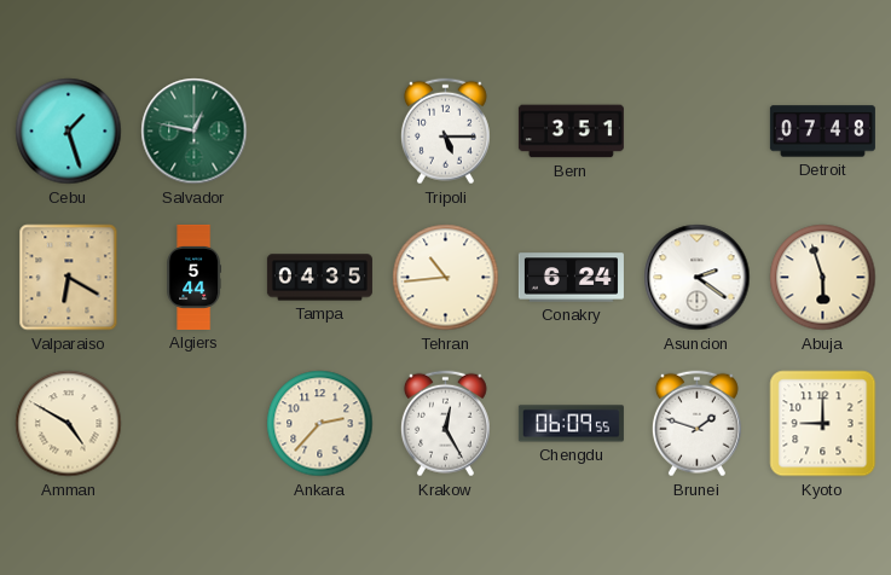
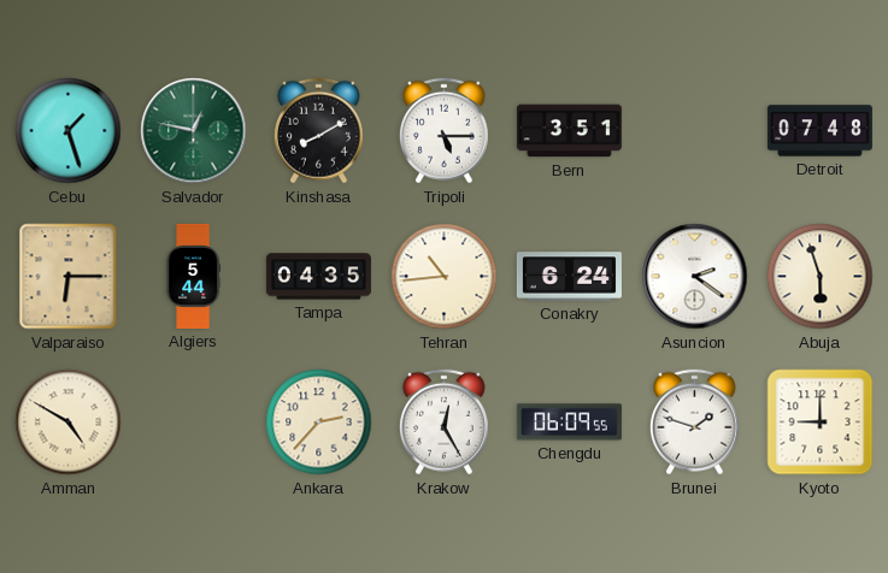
Kinshasa: none -> 8:10 (318, 131)
Valparaiso: 6:20 -> 6:15 (69, 277)
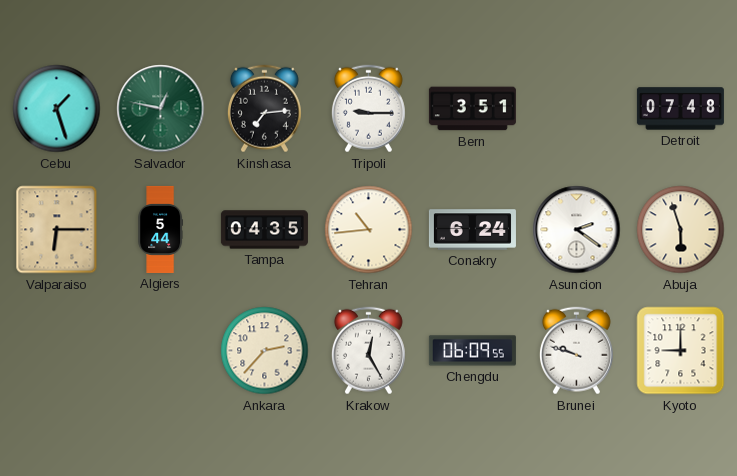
Kinshasa: 8:10 -> 7:14 (264, 109)
Tripoli: 5:15 -> 9:15 (368, 109)
Amman: 4:50 -> none (69, 423)
Brunei: 1:48 -> 9:48 (576, 351)
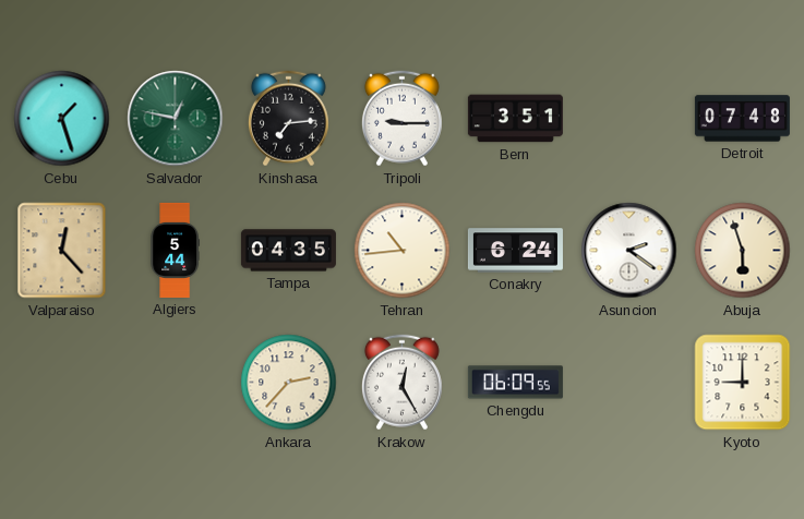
Valparaiso: 6:15 -> 12:23 (62, 251)
Brunei: 9:48 -> none (576, 351)
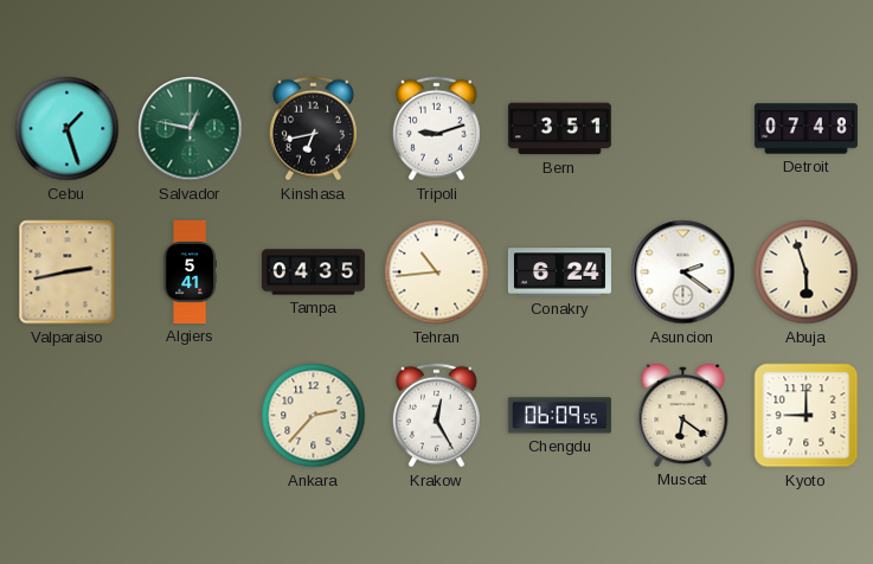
Kinshasa: 7:14 -> 6:43 (313, 129)
Tripoli: 9:15 -> 9:12 (436, 129)
Valparaiso: 12:23 -> 2:43 (68, 273)
Algiers: 5:44 -> 5:41 (190, 271)
Muscat: none -> 6:21 (683, 415)
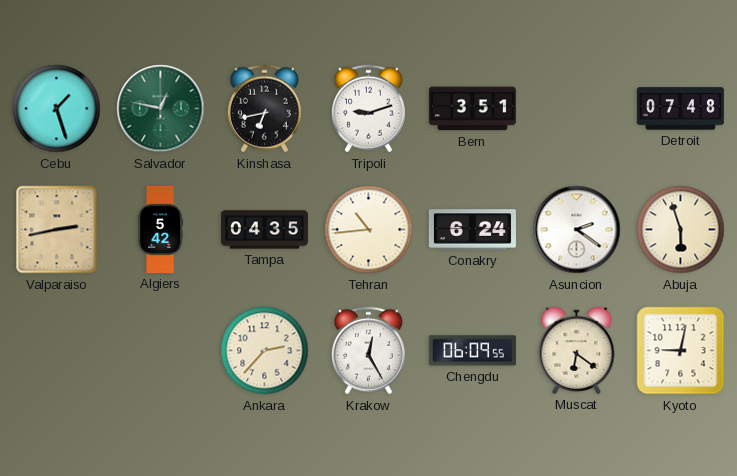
Algiers: 5:41 -> 5:42 (160, 229)
Kyoto: 9:00 -> 9:02 (681, 351)
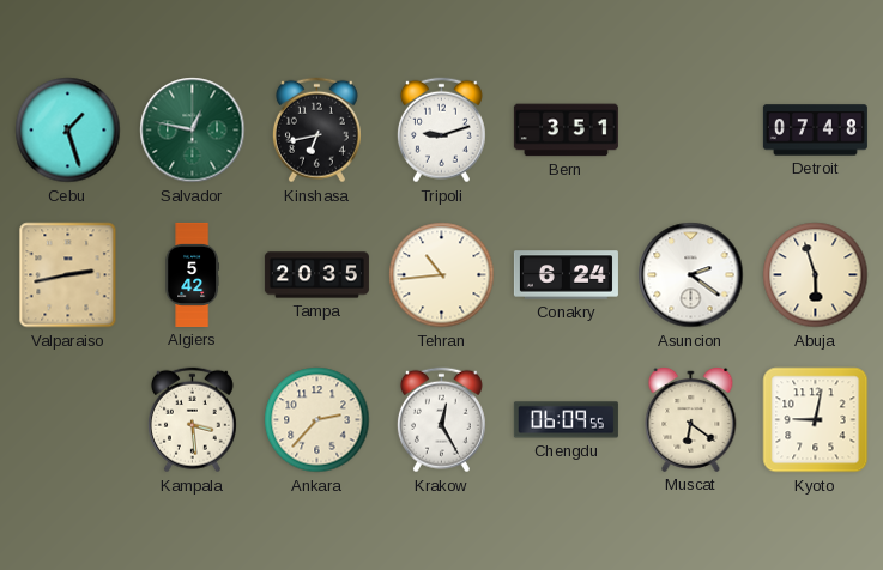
Tampa: 04:35 -> 20:35 (316, 275)
Kampala: none -> 3:29 (192, 420)
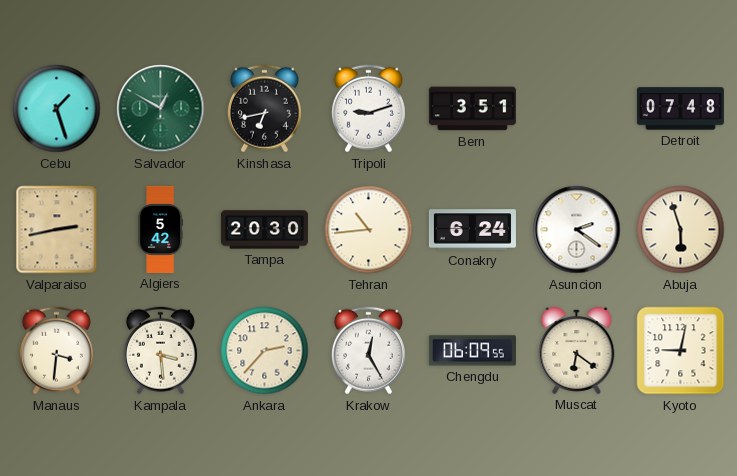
Salvador: 12:47 -> 12:50 (161, 109)
Tampa: 20:35 -> 20:30 (264, 230)
Manaus: none -> 3:31 (56, 351)
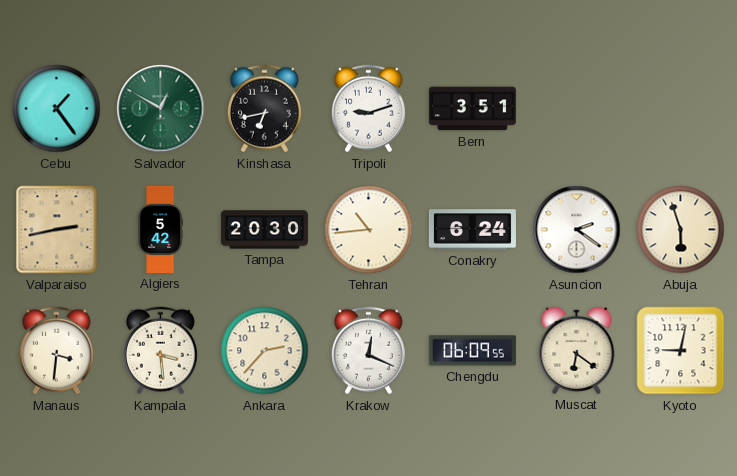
Cebu: 1:27 -> 1:24 (57, 109)
Detroit: 07:48 -> none (680, 109)
Krakow: 12:25 -> 12:19 (368, 351)
